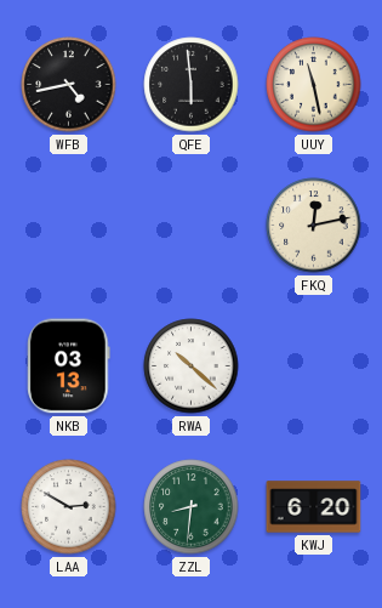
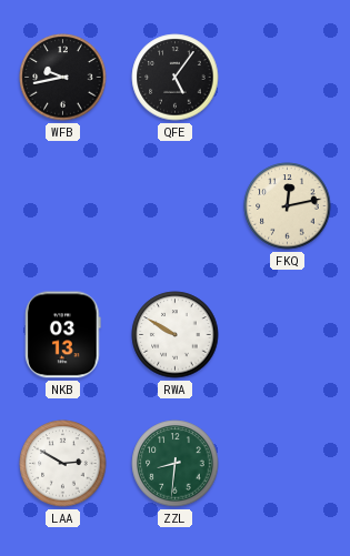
WFB: 4:43 -> 9:43 (63, 78)
QFE: 5:59 -> 5:06 (176, 78)
UUY: 11:28 -> none (314, 85)
RWA: 10:22 -> 9:50 (176, 335)
KWJ: 6:20 -> none (314, 507)
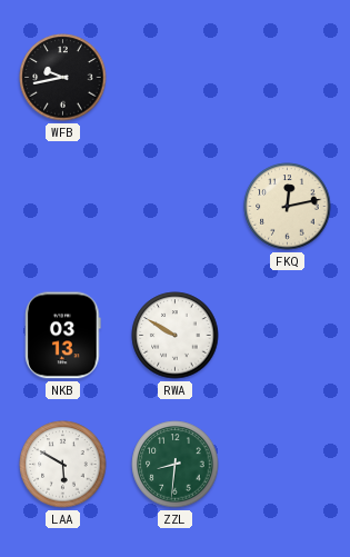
QFE: 5:06 -> none (176, 78)
LAA: 2:50 -> 5:50 (63, 465)
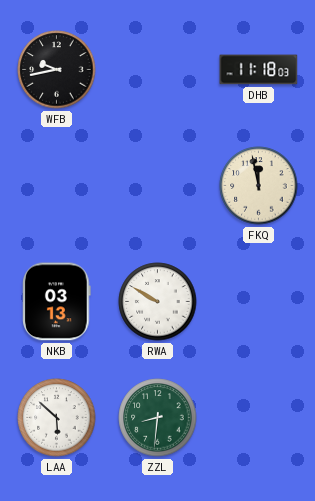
DHB: none -> 11:18 (259, 70)
FKQ: 12:13 -> 11:58 (259, 186)
LAA: 5:50 -> 5:52 (57, 418)
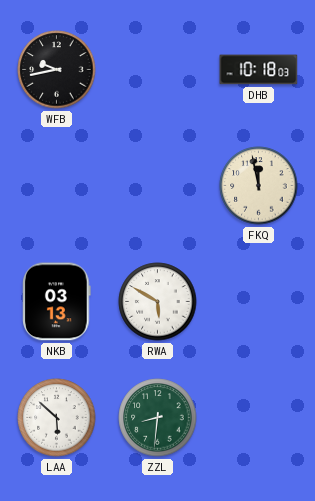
DHB: 11:18 -> 10:18 (259, 70)
RWA: 9:50 -> 5:50 (158, 302)
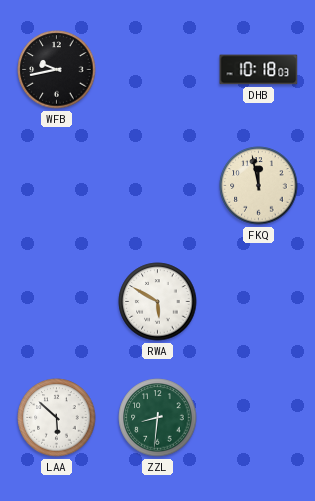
NKB: 03:13 -> none (57, 302)
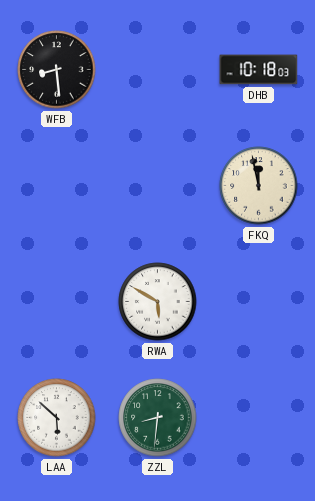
WFB: 9:43 -> 8:29 (57, 70)
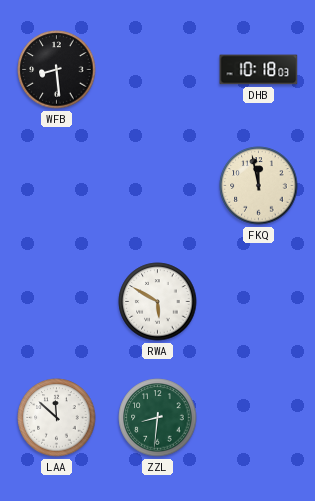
LAA: 5:52 -> 11:52 (57, 418)
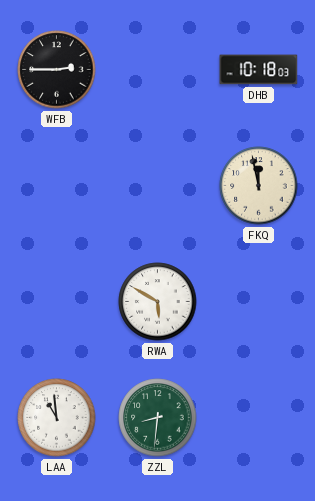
WFB: 8:29 -> 2:45 (57, 70)
LAA: 11:52 -> 10:59 (57, 418)
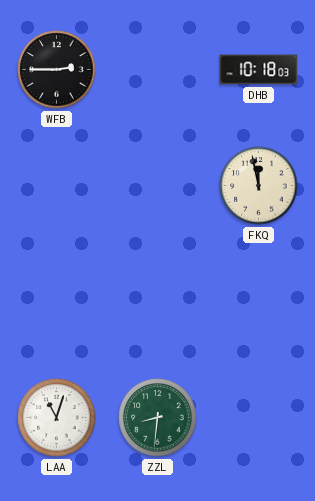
RWA: 5:50 -> none (158, 302)
LAA: 10:59 -> 11:03 (57, 418)
